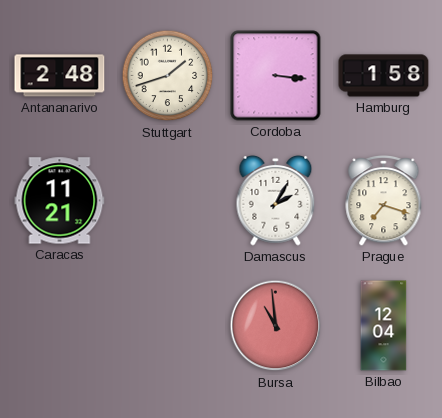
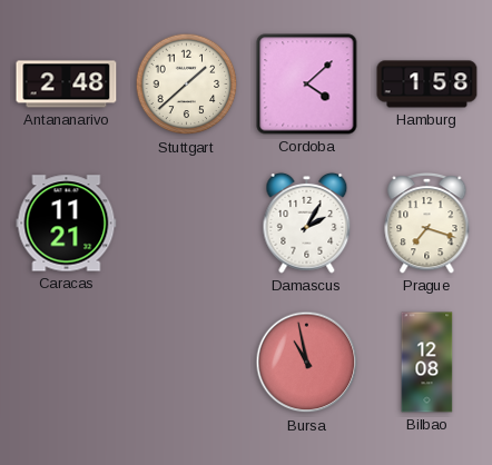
Stuttgart: 1:42 -> 1:38 (187, 85)
Cordoba: 3:16 -> 4:08 (307, 85)
Bursa: 10:59 -> 10:58 (307, 363)
Bilbao: 12:04 -> 12:08 (427, 363)
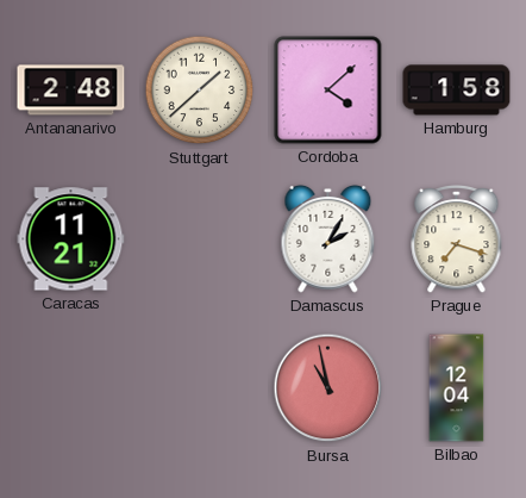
Bilbao: 12:08 -> 12:04 (457, 388)
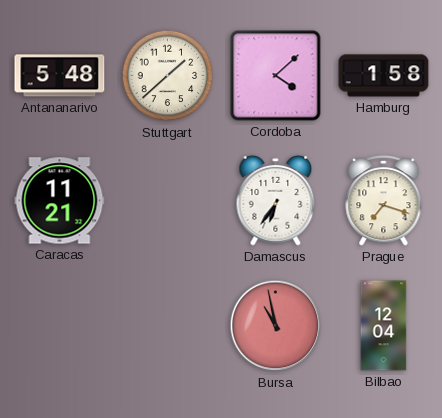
Antananarivo: 2:48 -> 5:48 (60, 76)
Damascus: 2:05 -> 6:36 (276, 200)
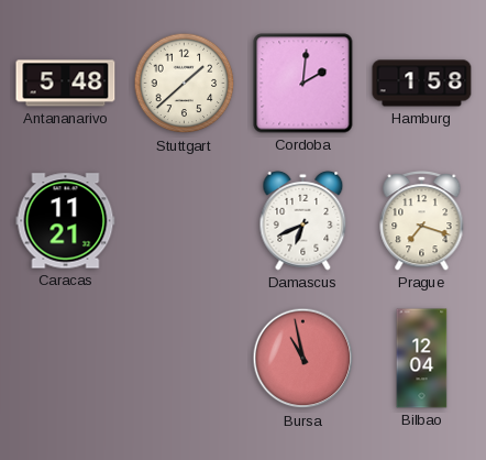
Cordoba: 4:08 -> 2:01 (303, 84)
Damascus: 6:36 -> 6:41 (303, 220)
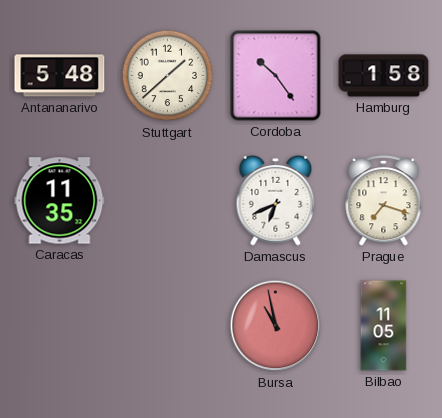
Cordoba: 2:01 -> 10:24 (276, 76)
Caracas: 11:21 -> 11:35 (60, 201)
Bilbao: 12:04 -> 11:05 (384, 326)
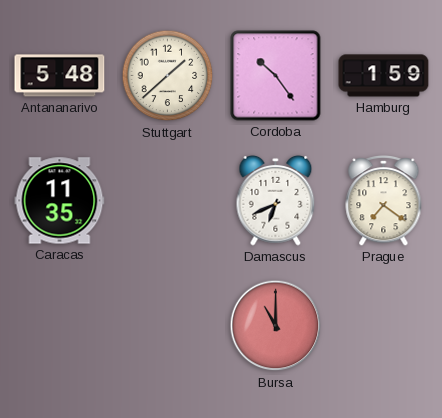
Hamburg: 1:58 -> 1:59 (384, 76)
Prague: 7:18 -> 7:21 (384, 201)
Bursa: 10:58 -> 11:00 (276, 326)
Bilbao: 11:05 -> none (384, 326)
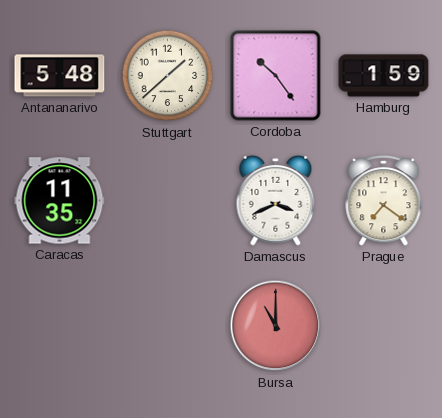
Damascus: 6:41 -> 3:41 (276, 200)
